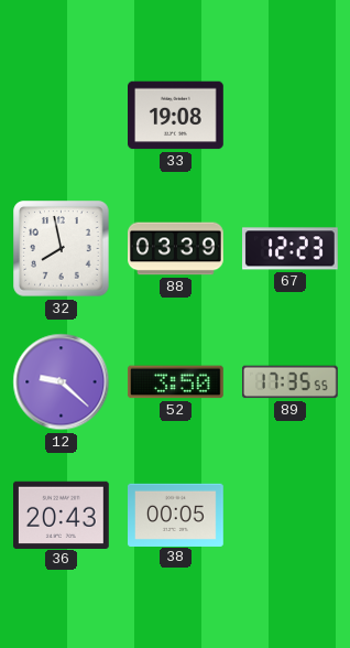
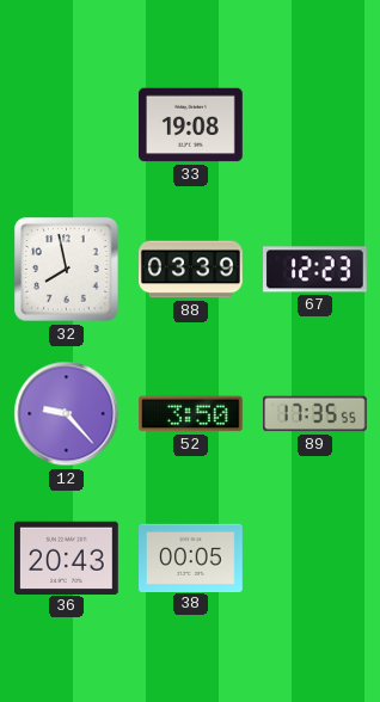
12: 9:22 -> 9:23 (67, 414)
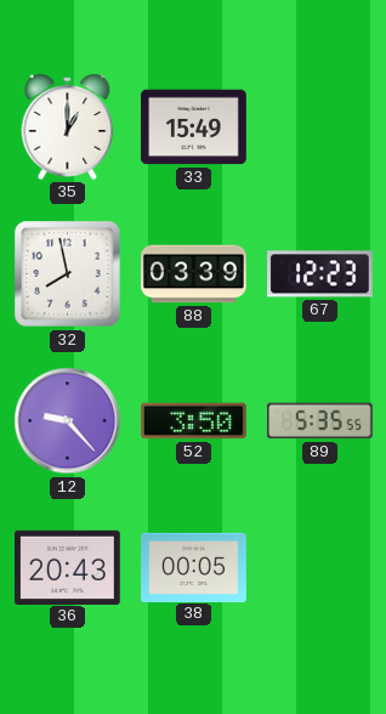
35: none -> 1:00 (68, 126)
33: 19:08 -> 15:49 (194, 127)
89: 17:35 -> 5:35 (320, 421)
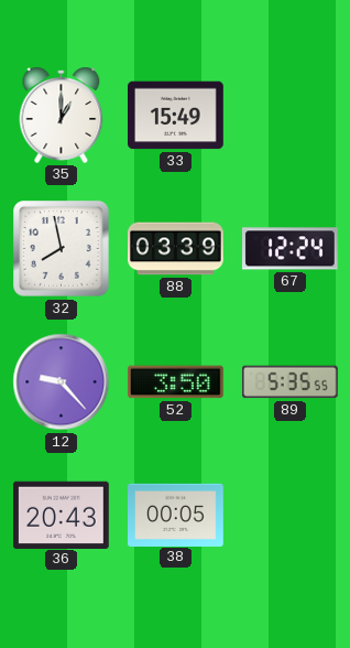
67: 12:23 -> 12:24 (291, 249)
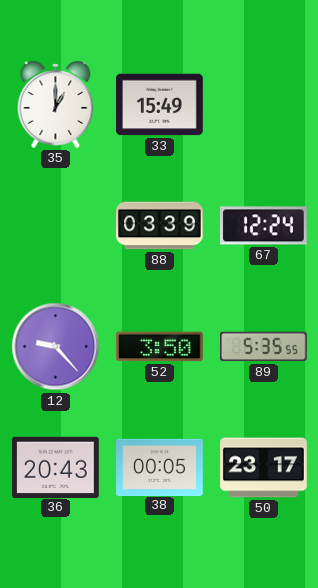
32: 7:58 -> none (62, 249)
50: none -> 23:17 (264, 468)
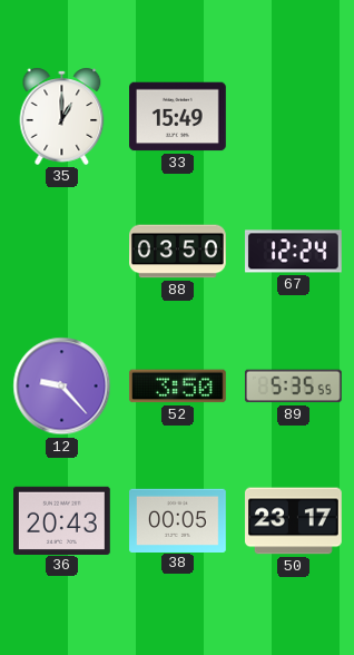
88: 03:39 -> 03:50 (178, 252)
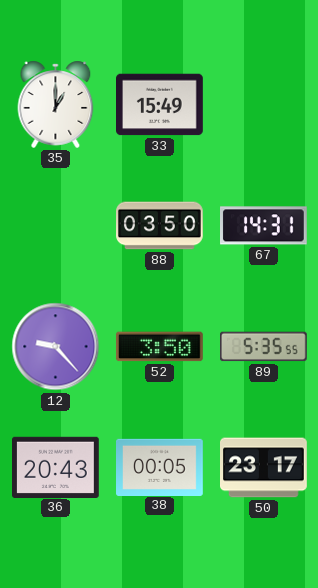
67: 12:24 -> 14:31 (264, 226)
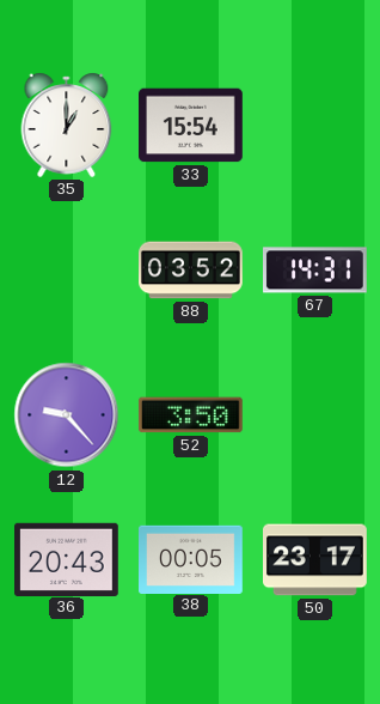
33: 15:49 -> 15:54 (191, 126)
88: 03:50 -> 03:52 (191, 271)
89: 5:35 -> none (264, 347)
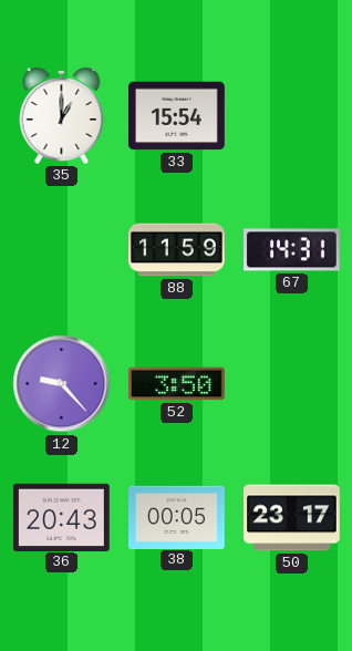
88: 03:52 -> 11:59 (177, 250)
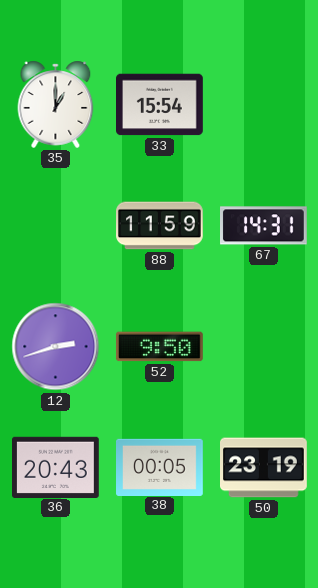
12: 9:23 -> 2:42 (56, 347)
52: 3:50 -> 9:50 (159, 347)
50: 23:17 -> 23:19 (264, 468)
